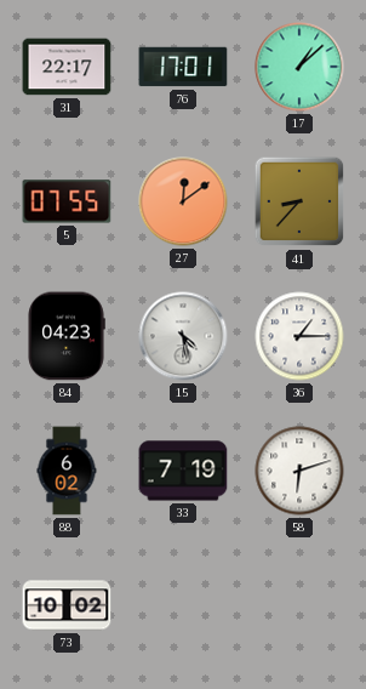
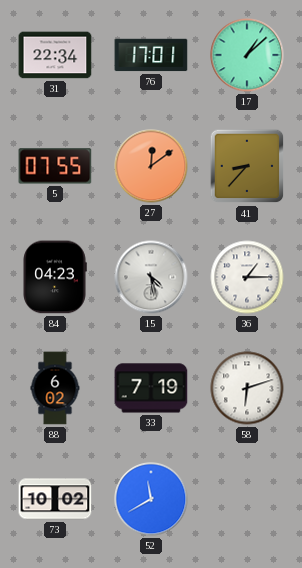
31: 22:17 -> 22:34 (55, 55)
52: none -> 11:40 (151, 499)
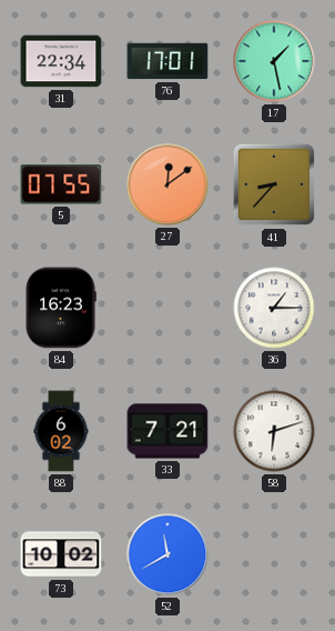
17: 1:08 -> 1:28 (274, 61)
84: 04:23 -> 16:23 (61, 308)
15: 4:28 -> none (151, 277)
33: 7:19 -> 7:21 (167, 431)
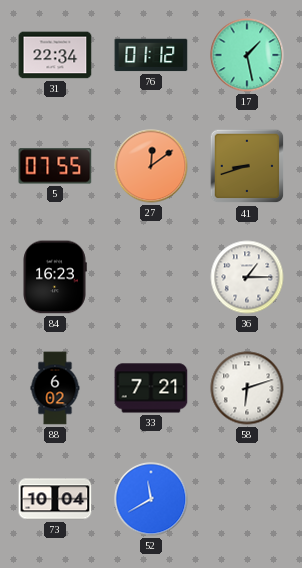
76: 17:01 -> 01:12 (151, 55)
41: 8:37 -> 8:42 (247, 166)
73: 10:02 -> 10:04 (55, 499)
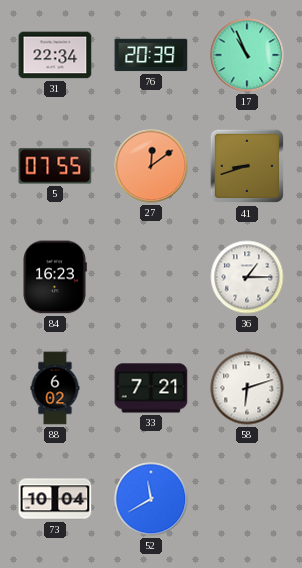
76: 01:12 -> 20:39 (151, 55)
17: 1:28 -> 10:56 (247, 55)
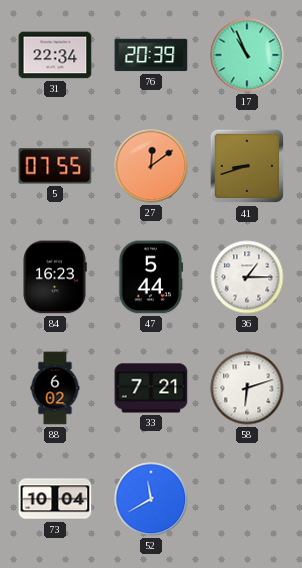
47: none -> 5:44 (151, 277)
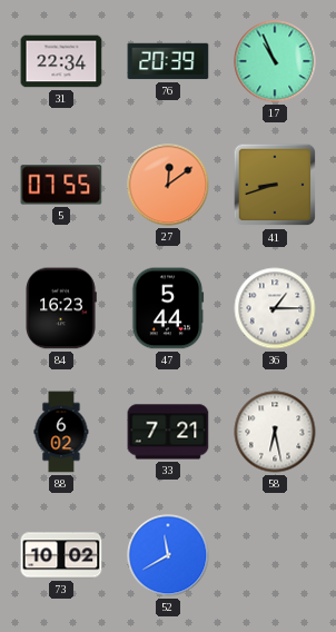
58: 6:12 -> 6:28 (275, 432)
73: 10:04 -> 10:02 (61, 555)
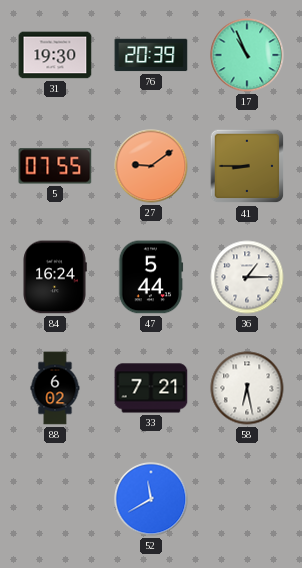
31: 22:34 -> 19:30 (55, 55)
27: 12:09 -> 9:09 (151, 166)
41: 8:42 -> 8:45 (247, 166)
84: 16:23 -> 16:24 (55, 277)
73: 10:02 -> none (61, 555)
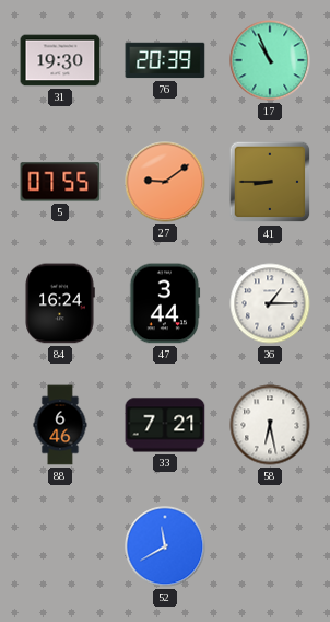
47: 5:44 -> 3:44 (165, 303)
88: 6:02 -> 6:46 (60, 425)
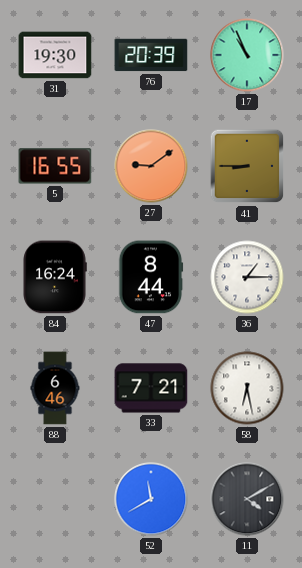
5: 07:55 -> 16:55 (55, 166)
47: 3:44 -> 8:44 (151, 277)
11: none -> 4:10 (247, 499)
